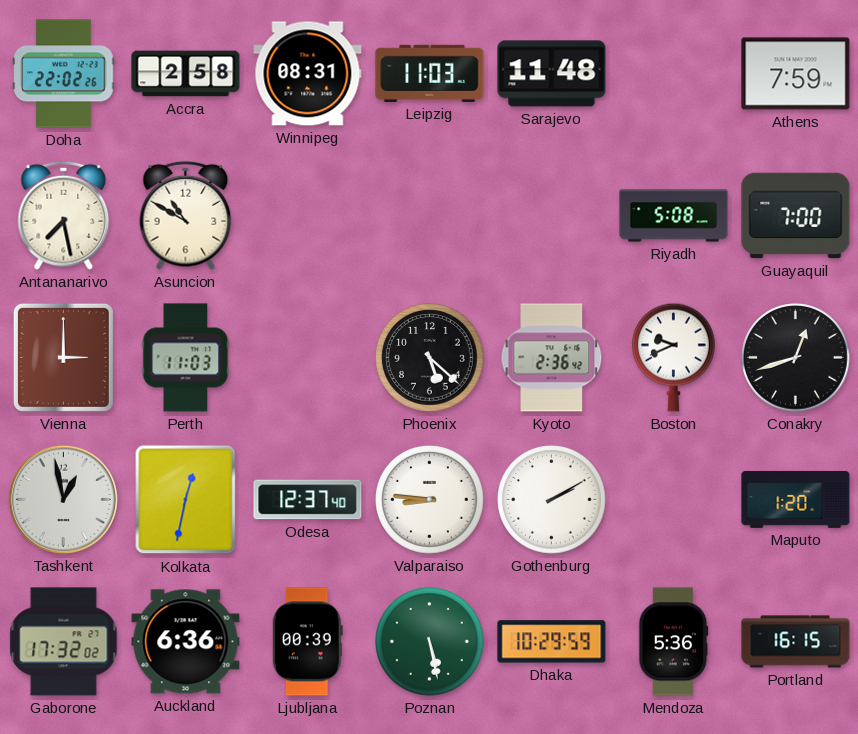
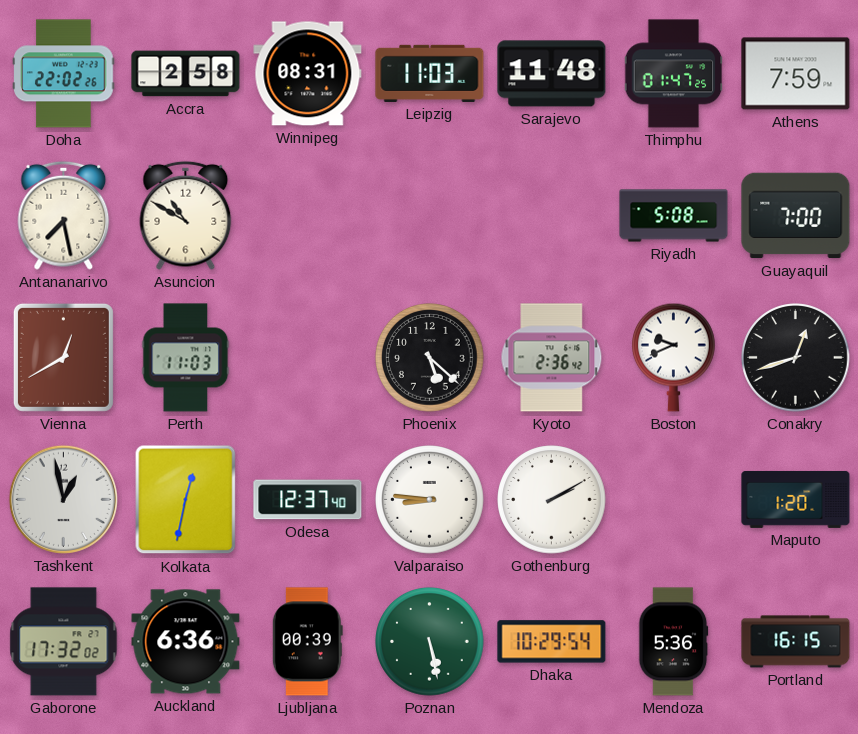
Thimphu: none -> 01:47 (674, 74)
Vienna: 3:00 -> 12:40 (63, 357)
Dhaka: 10:29:59 -> 10:29:54 (552, 642)
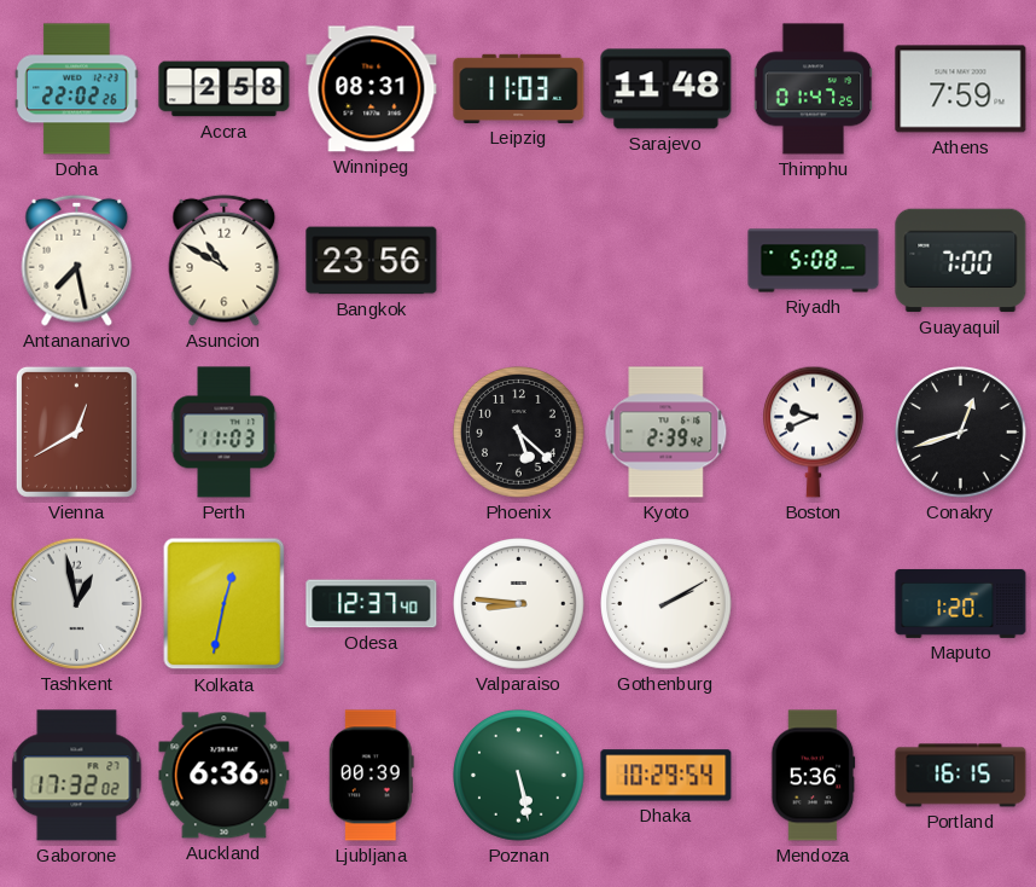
Bangkok: none -> 23:56 (372, 261)
Kyoto: 2:36 -> 2:39 (667, 433)
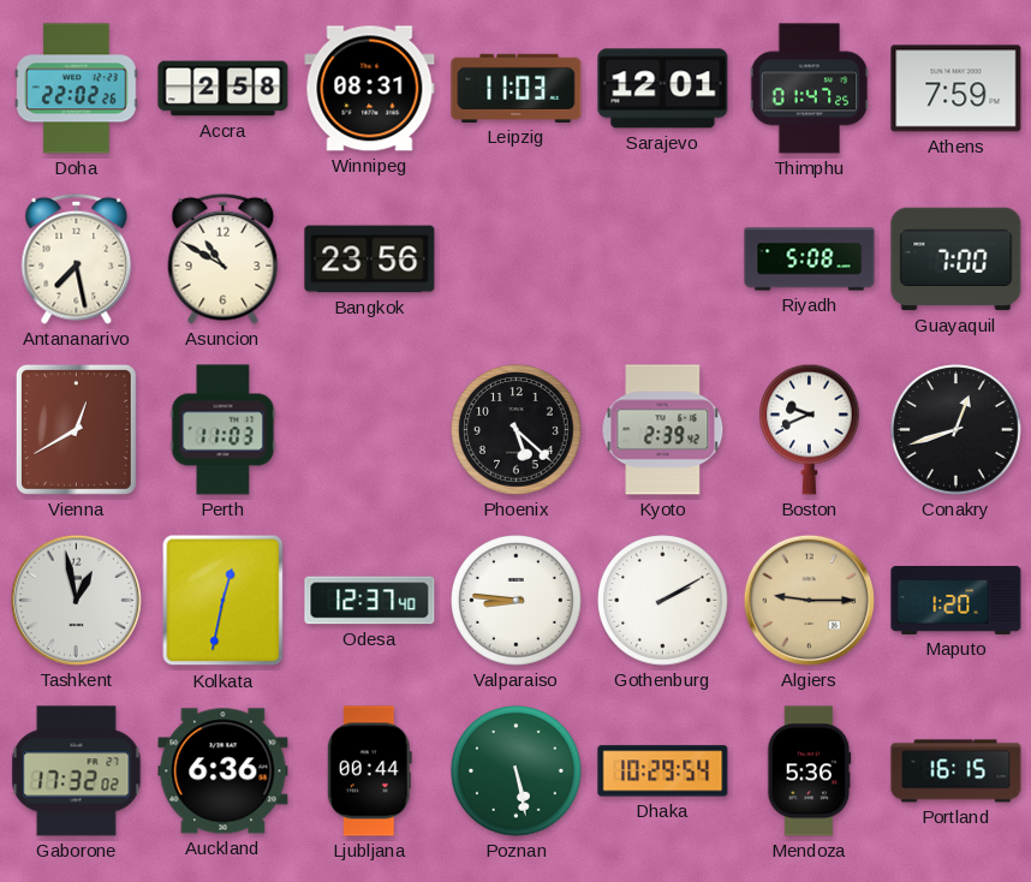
Sarajevo: 11:48 -> 12:01 (663, 89)
Algiers: none -> 9:15 (809, 600)
Ljubljana: 00:39 -> 00:44 (369, 771)
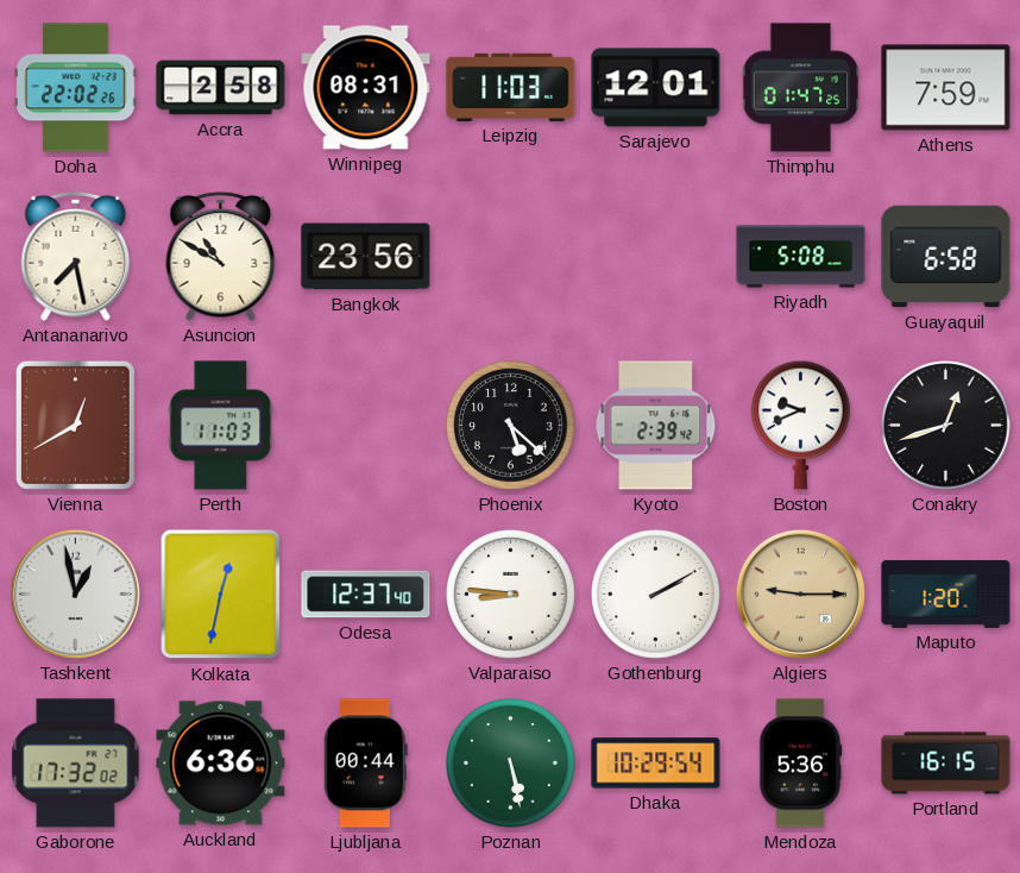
Guayaquil: 7:00 -> 6:58 (946, 257)
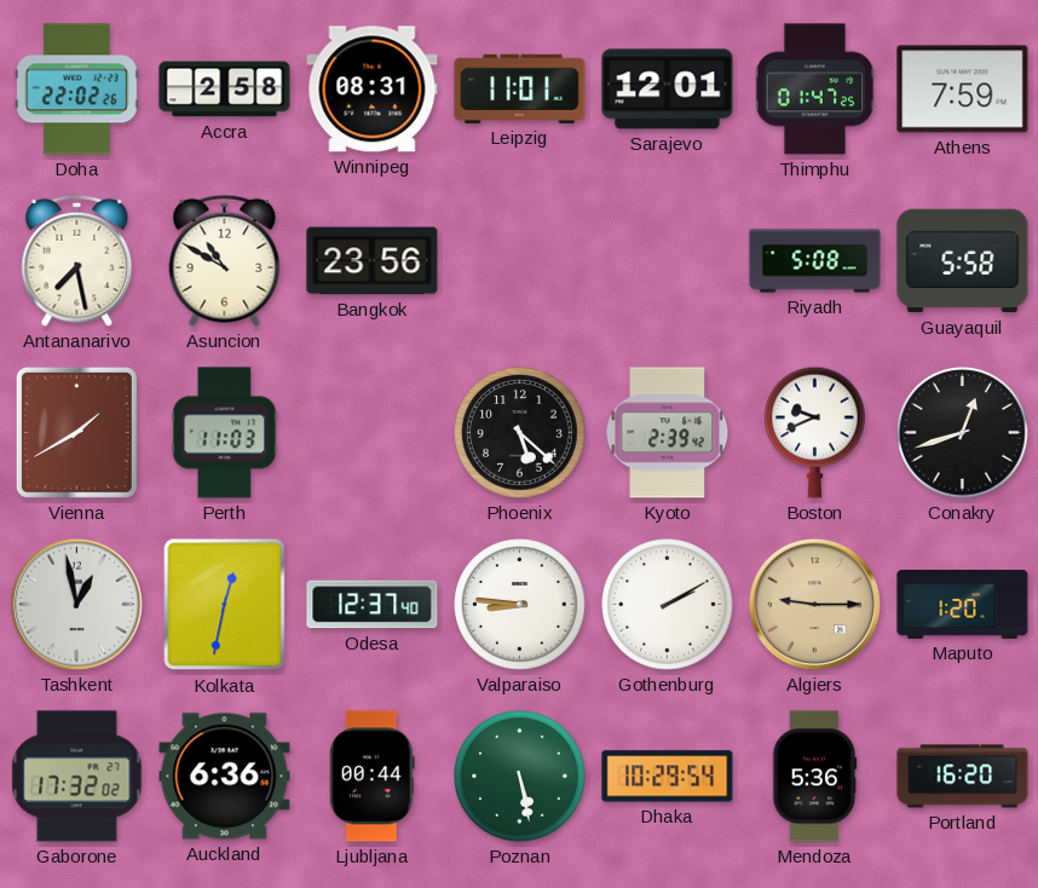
Leipzig: 11:03 -> 11:01 (520, 88)
Guayaquil: 6:58 -> 5:58 (963, 261)
Vienna: 12:40 -> 1:40 (76, 432)
Portland: 16:15 -> 16:20 (963, 777)
